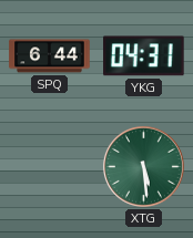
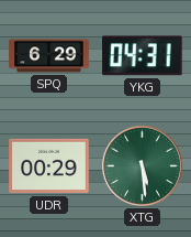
SPQ: 6:44 -> 6:29 (49, 56)
UDR: none -> 00:29 (49, 166)
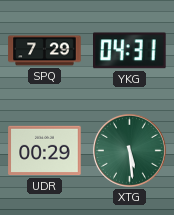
SPQ: 6:29 -> 7:29 (45, 51)
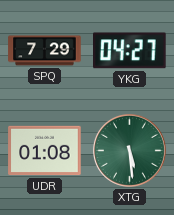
YKG: 04:31 -> 04:27 (130, 51)
UDR: 00:29 -> 01:08 (45, 151)
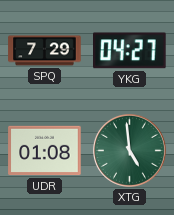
XTG: 5:29 -> 4:59 (129, 150)
